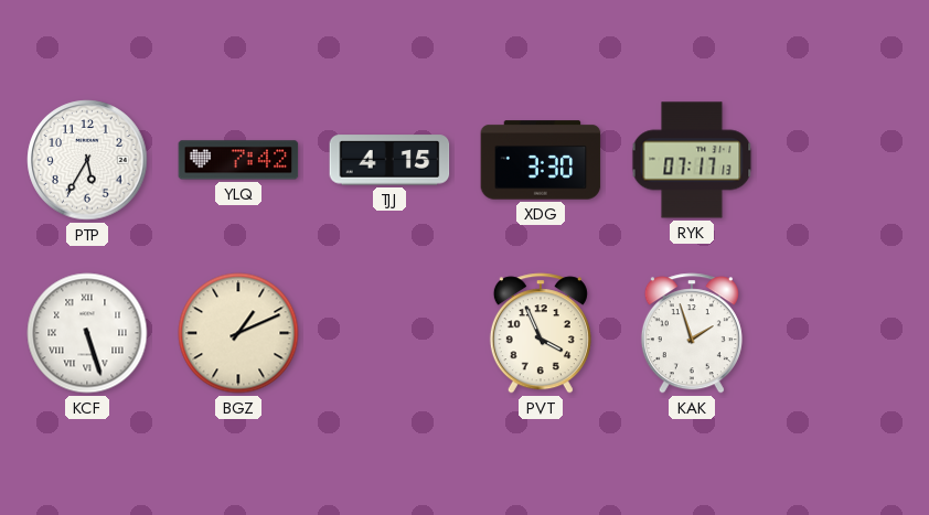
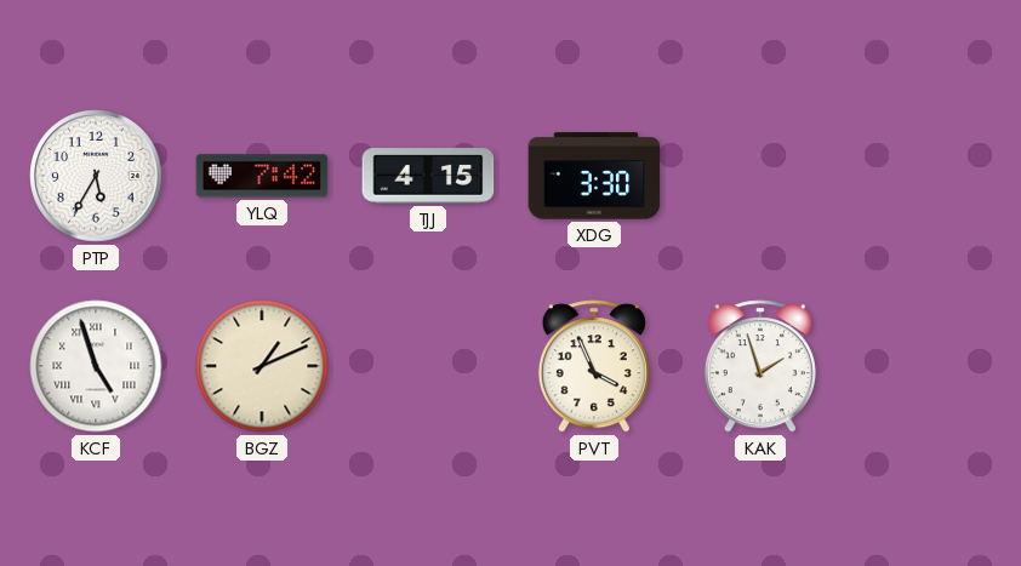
RYK: 07:17 -> none (692, 160)
KCF: 5:27 -> 4:57 (96, 366)
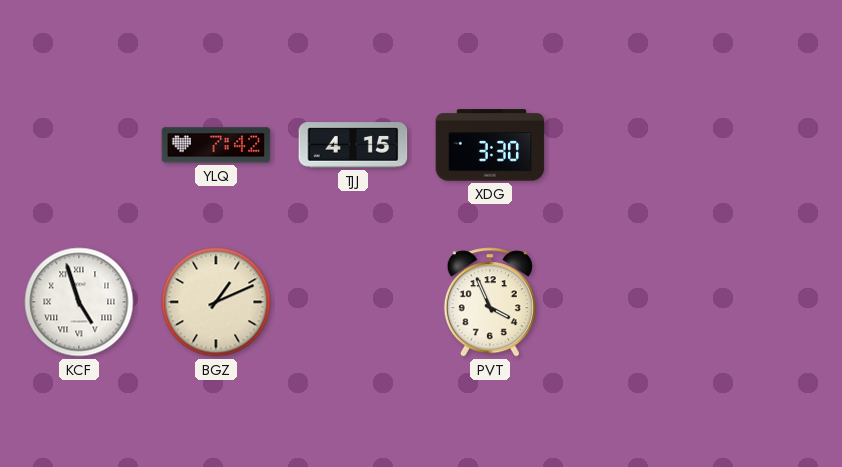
PTP: 5:35 -> none (96, 176)
KAK: 1:57 -> none (760, 366)
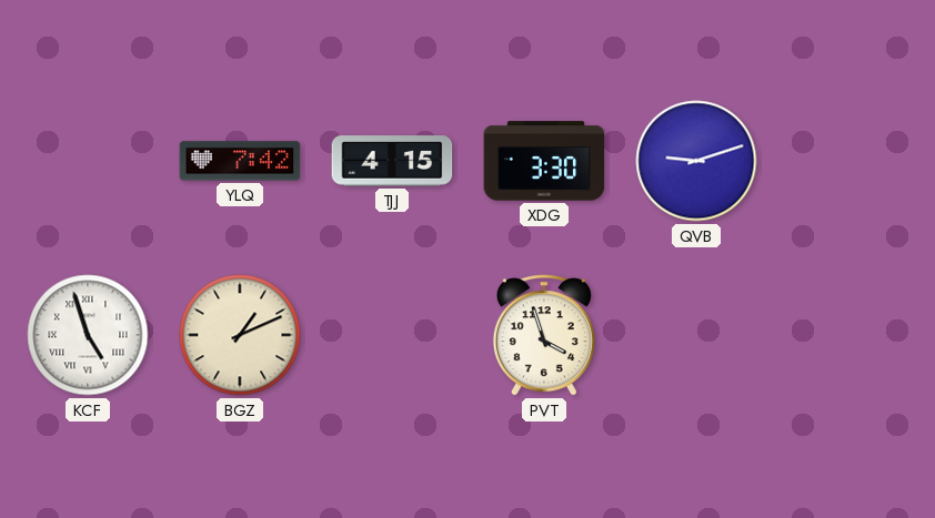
QVB: none -> 9:12 (696, 161)
PVT: 3:56 -> 3:57 (544, 335)
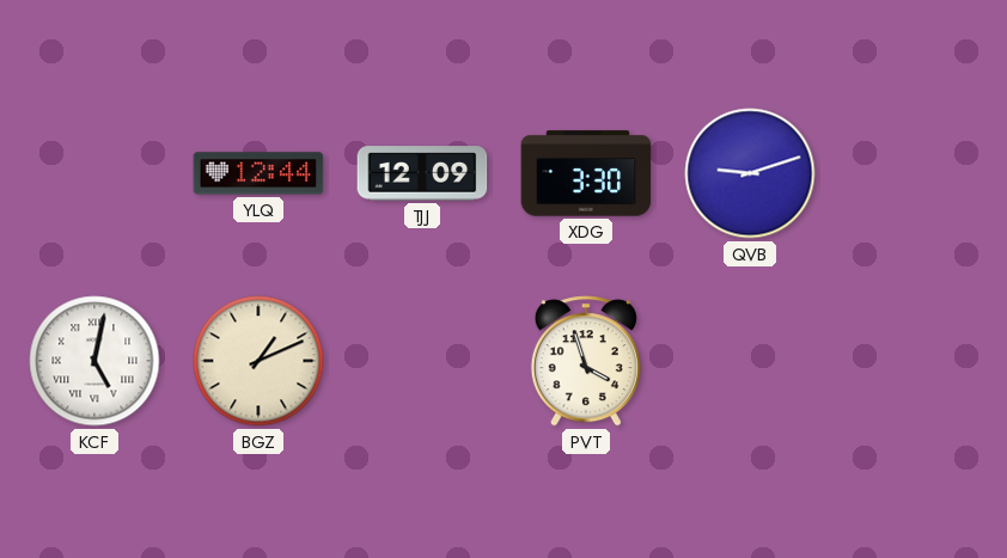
YLQ: 7:42 -> 12:44 (258, 173)
TJJ: 4:15 -> 12:09 (422, 173)
KCF: 4:57 -> 5:02 (94, 361)
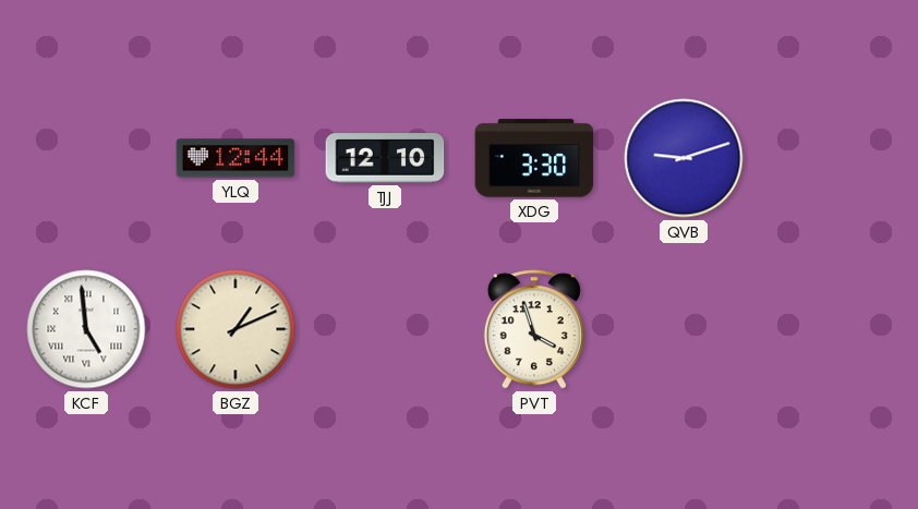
TJJ: 12:09 -> 12:10 (385, 158)
KCF: 5:02 -> 4:59 (86, 329)
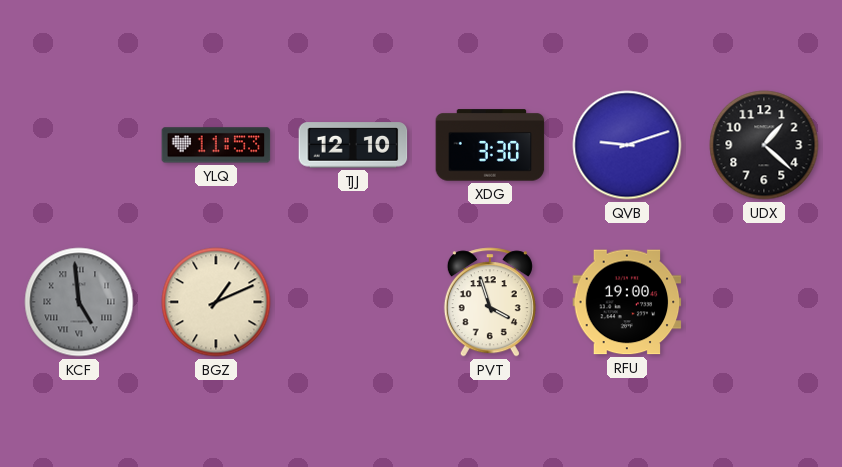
YLQ: 12:44 -> 11:53 (216, 145)
UDX: none -> 1:22 (764, 145)
KCF dial: white -> grey (79, 302)
RFU: none -> 19:00 (627, 302)
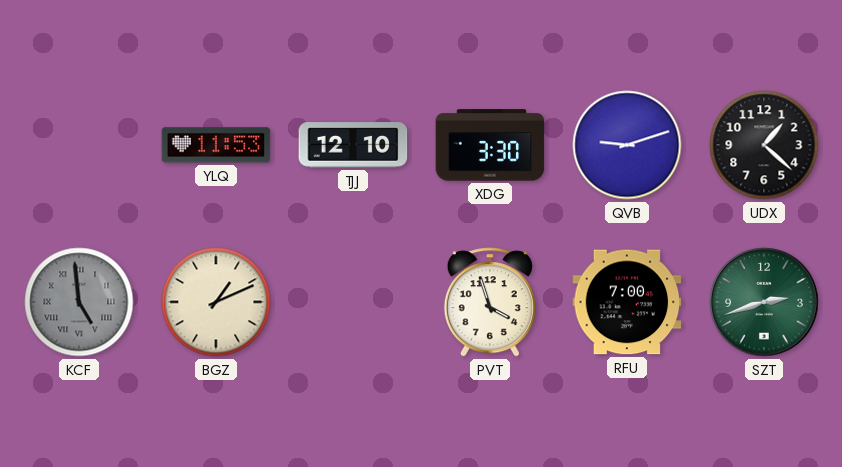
RFU: 19:00 -> 7:00 (627, 302)
SZT: none -> 2:42 (764, 302)
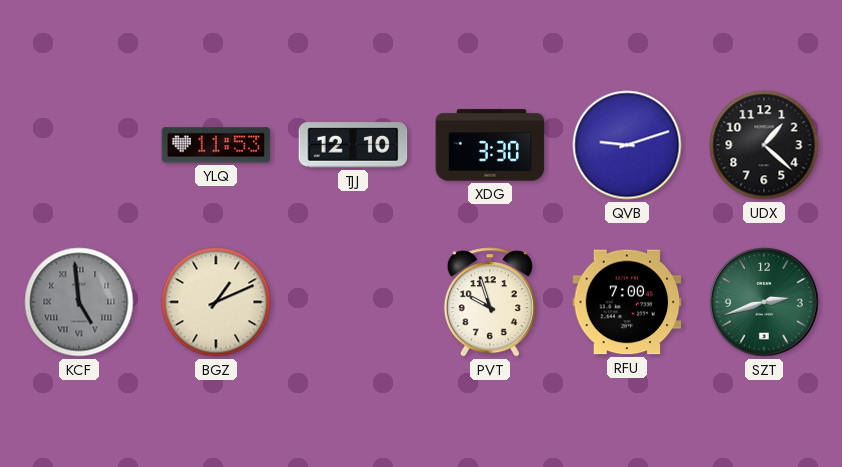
PVT: 3:57 -> 9:57 (490, 302)
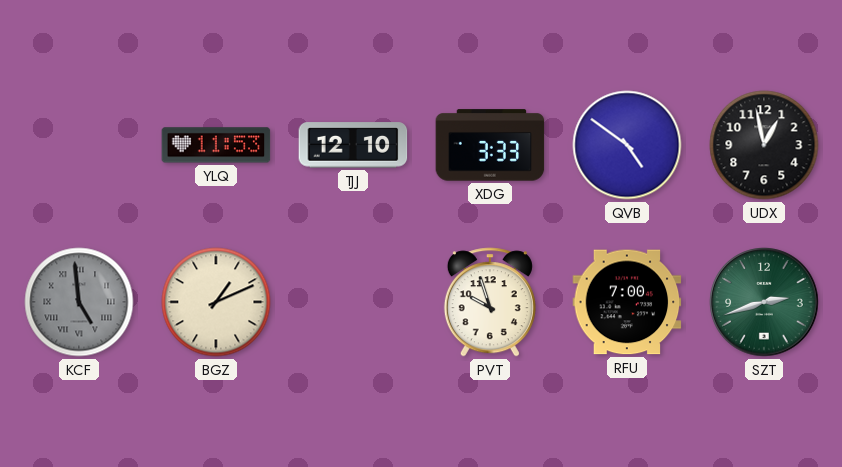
XDG: 3:30 -> 3:33 (490, 145)
QVB: 9:12 -> 4:51 (627, 145)
UDX: 1:22 -> 12:58 (764, 145)
